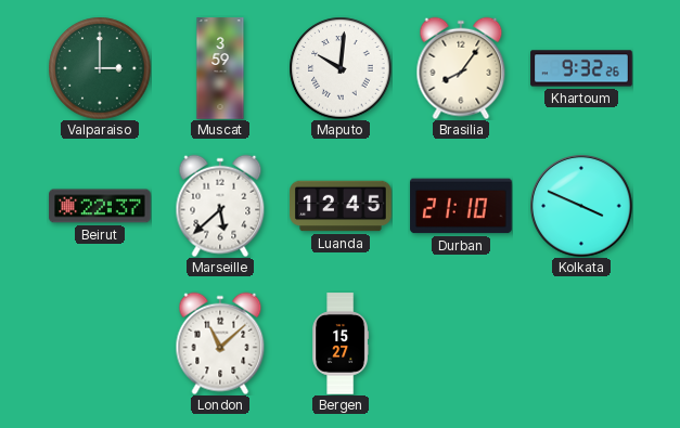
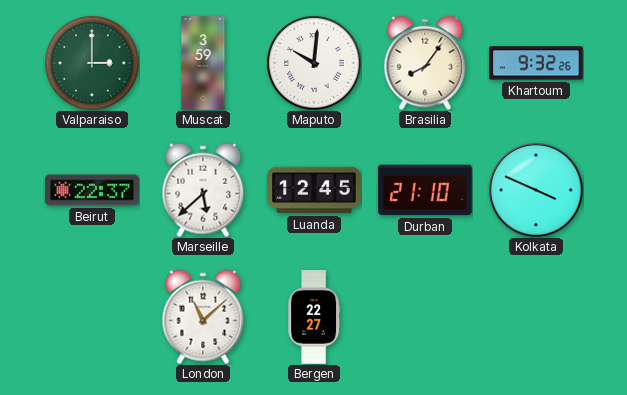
Bergen: 15:27 -> 22:27 (314, 317)
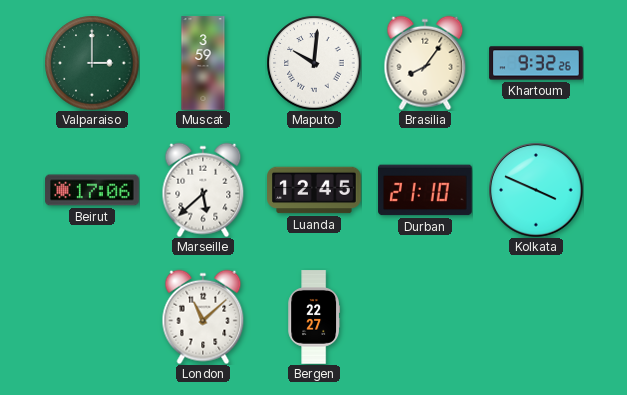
Beirut: 22:37 -> 17:06 (92, 190)
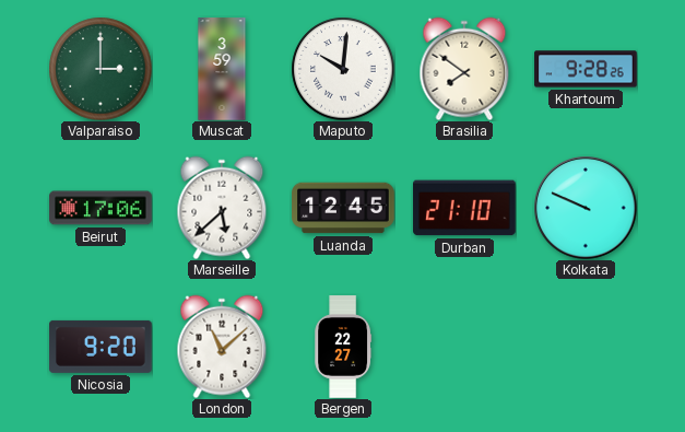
Brasilia: 8:06 -> 7:51 (464, 69)
Khartoum: 9:32 -> 9:28 (586, 69)
Kolkata: 3:49 -> 9:49 (586, 208)
Nicosia: none -> 9:20 (101, 347)
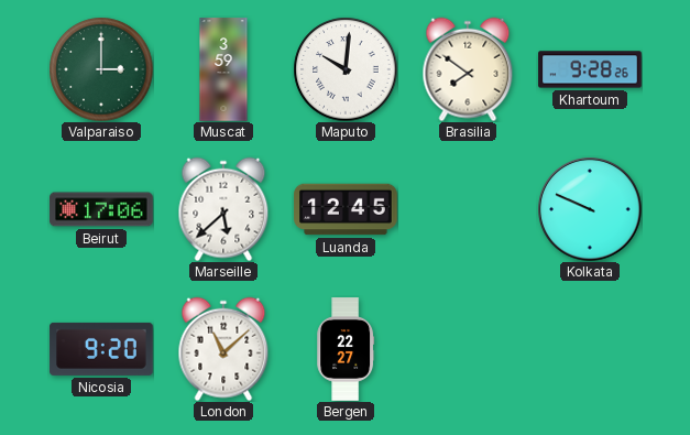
Durban: 21:10 -> none (464, 208)
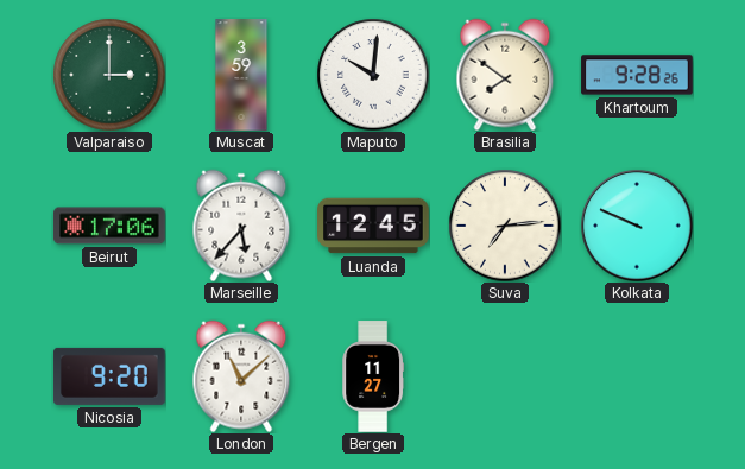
Marseille: 5:38 -> 5:37 (241, 226)
Suva: none -> 7:14 (505, 226)
Bergen: 22:27 -> 11:27 (373, 376)
